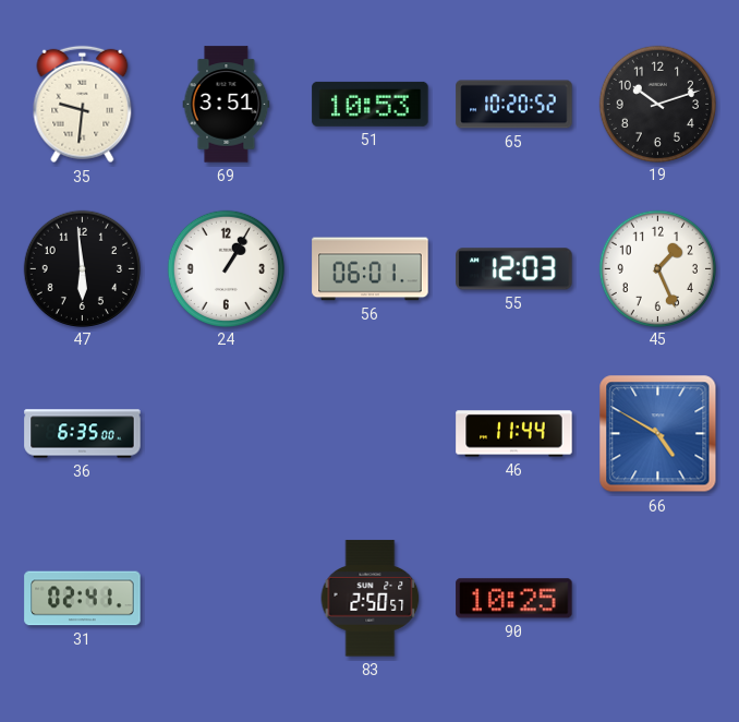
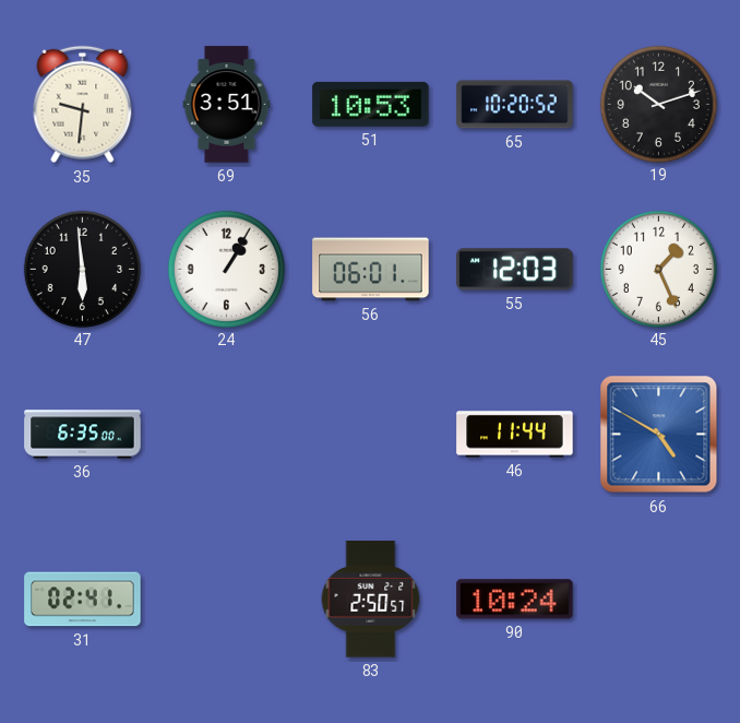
90: 10:25 -> 10:24 (515, 600)
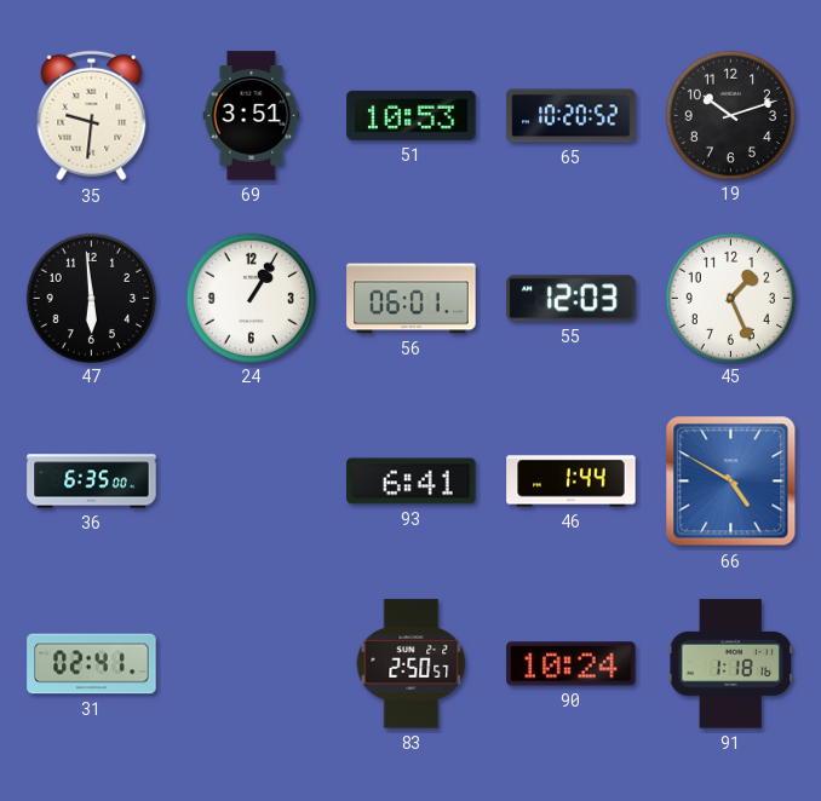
93: none -> 6:41 (412, 482)
46: 11:44 -> 1:44 (572, 482)
91: none -> 1:18 (730, 664)
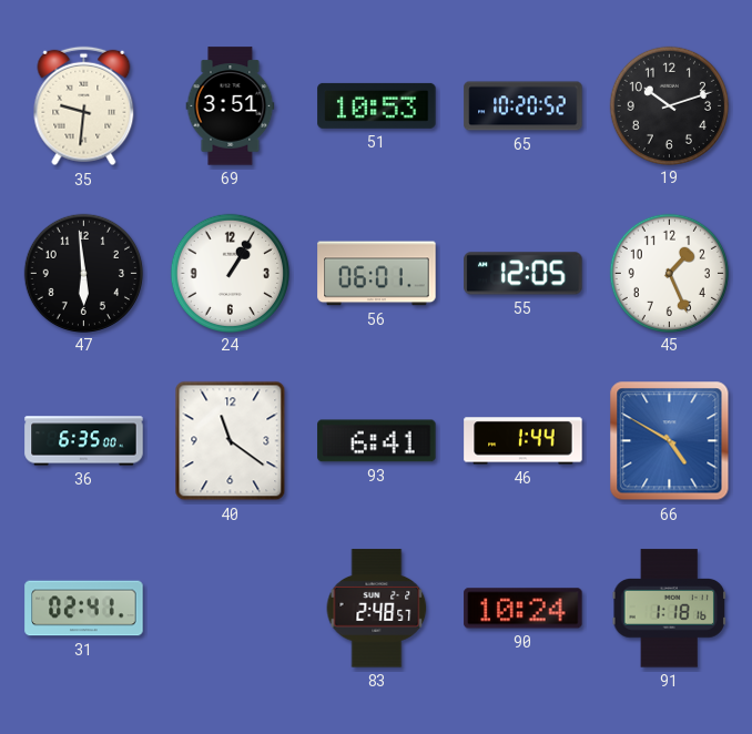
55: 12:03 -> 12:05 (524, 274)
40: none -> 11:21 (231, 441)
83: 2:50 -> 2:48 (377, 609)
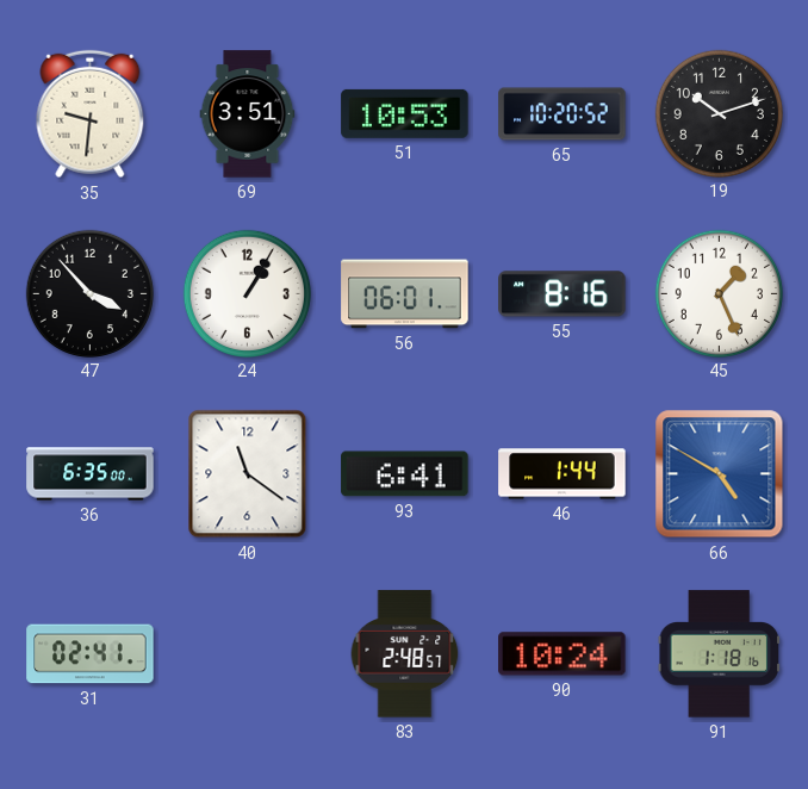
47: 5:59 -> 3:53 (89, 293)
55: 12:05 -> 8:16 (563, 294)
